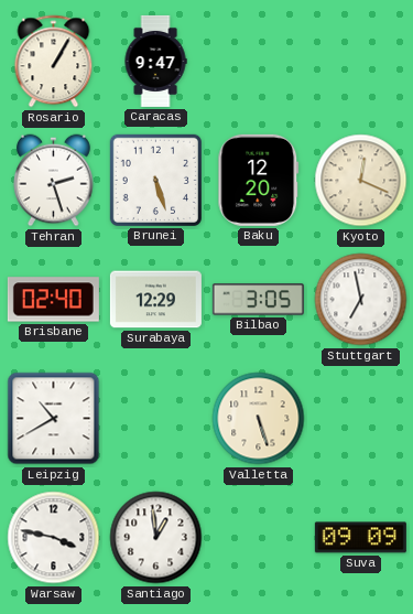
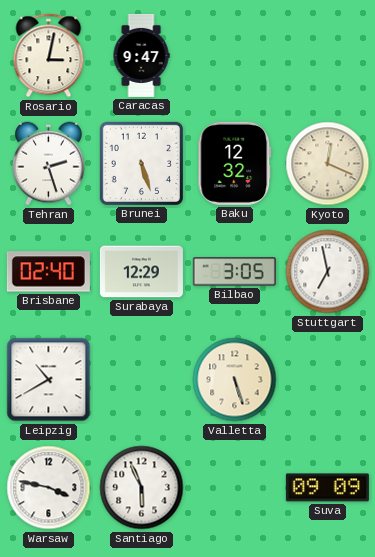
Rosario: 1:05 -> 3:02 (49, 56)
Baku: 12:20 -> 12:32 (235, 163)
Santiago: 12:59 -> 5:56 (142, 488)
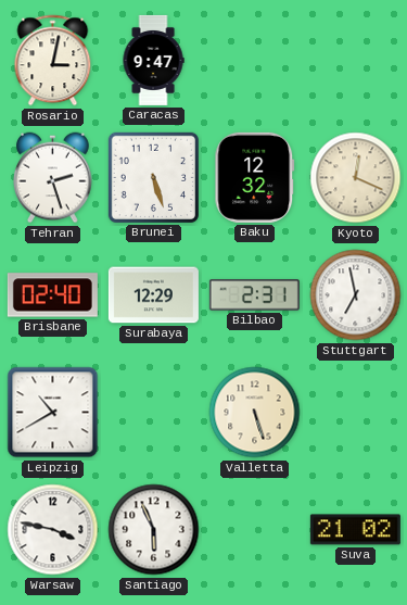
Bilbao: 3:05 -> 2:31 (254, 295)
Suva: 09:09 -> 21:02 (355, 530)
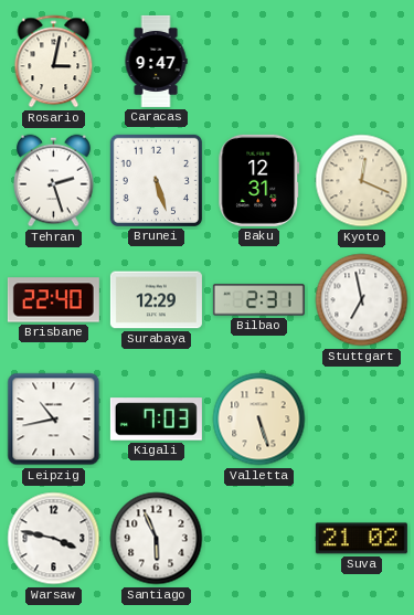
Baku: 12:32 -> 12:31 (259, 180)
Brisbane: 02:40 -> 22:40 (53, 300)
Leipzig: 10:40 -> 10:43 (54, 420)
Kigali: none -> 7:03 (156, 420)
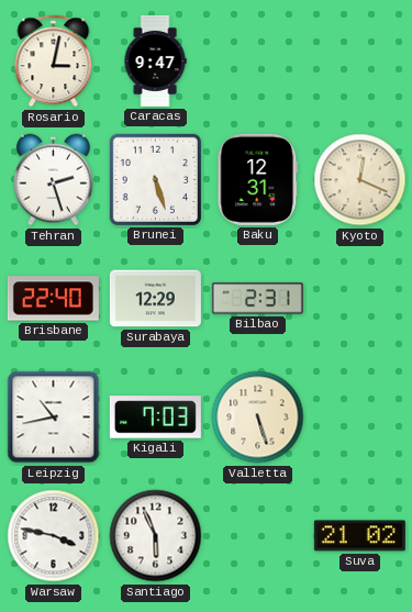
Stuttgart: 6:58 -> none (362, 300)
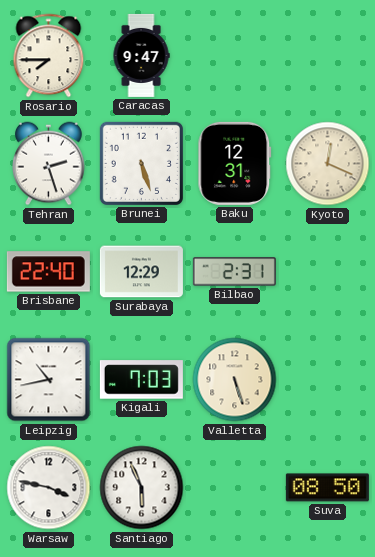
Rosario: 3:02 -> 7:45 (49, 56)
Suva: 21:02 -> 08:50 (327, 488)
